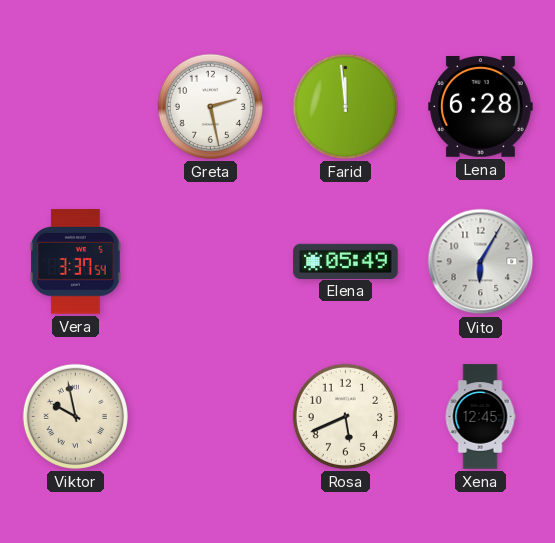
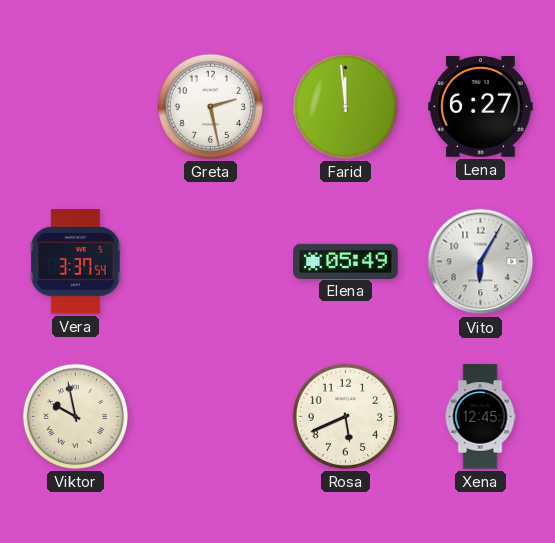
Lena: 6:28 -> 6:27 (481, 107)
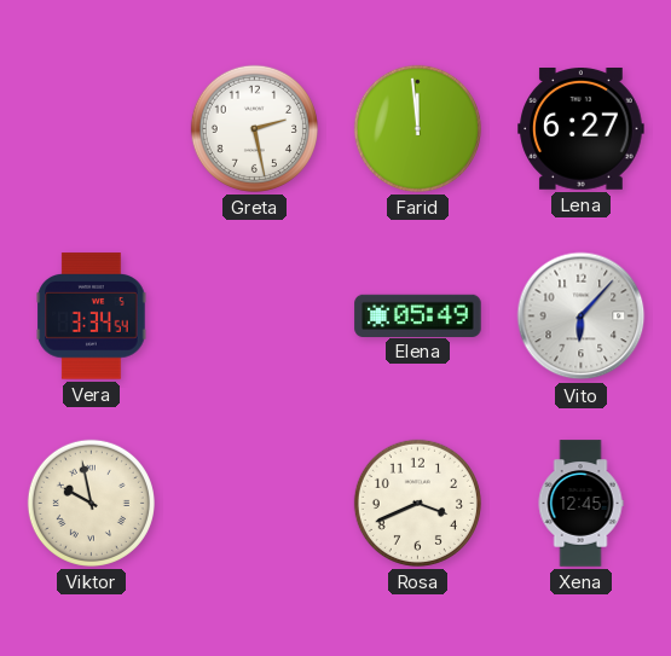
Vera: 3:37 -> 3:34 (92, 317)
Vito: 6:05 -> 6:07 (582, 317)
Rosa: 5:41 -> 3:41 (417, 503)
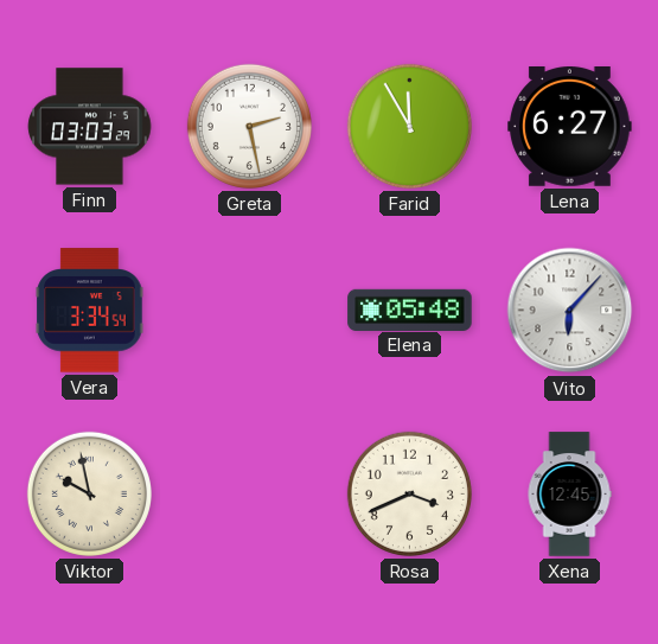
Finn: none -> 03:03 (90, 127)
Farid: 11:59 -> 11:55 (409, 126)
Elena: 05:49 -> 05:48 (410, 310)
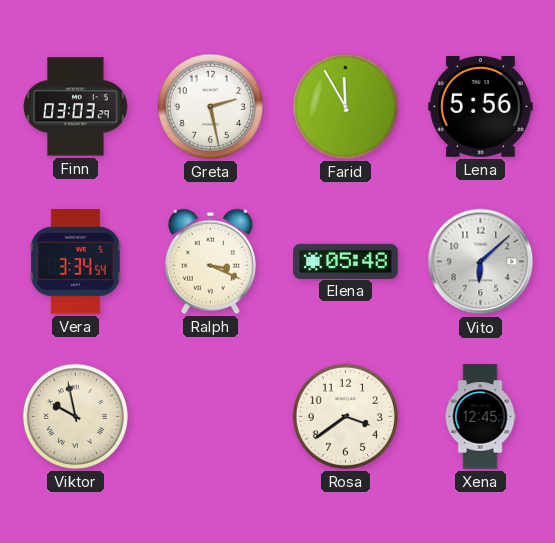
Lena: 6:27 -> 5:56 (481, 107)
Ralph: none -> 3:19 (210, 261)
Vito: 6:07 -> 6:08 (481, 262)
Rosa: 3:41 -> 3:39 (345, 416)
